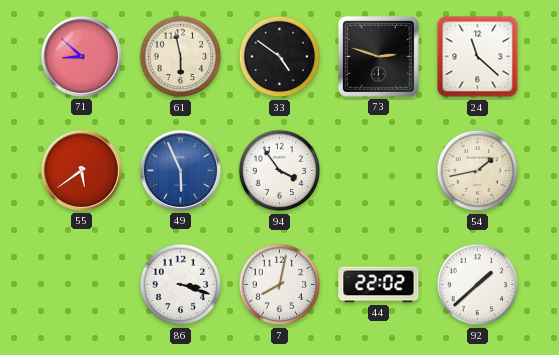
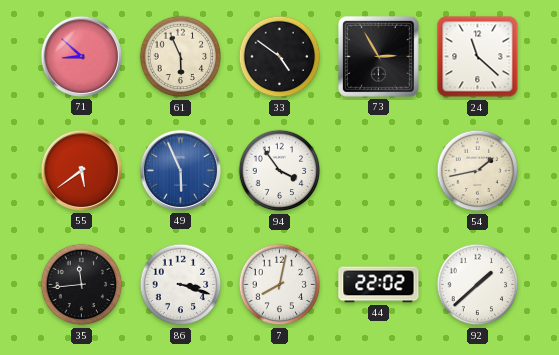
61: 5:58 -> 5:56 (181, 57)
73: 2:48 -> 2:55 (378, 56)
35: none -> 11:44 (82, 285)
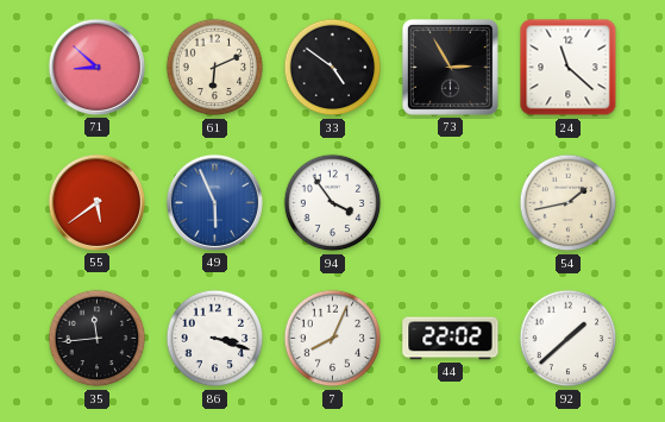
61: 5:56 -> 6:11 (215, 68)
7: 8:02 -> 8:04 (333, 339)
